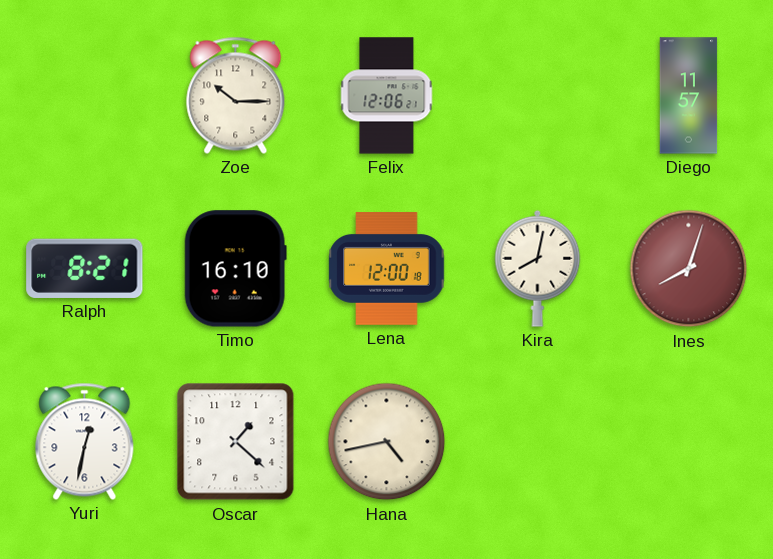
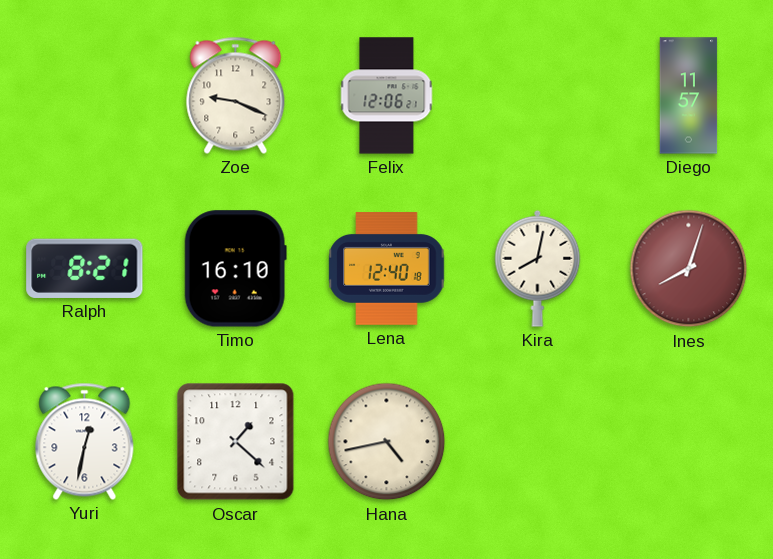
Zoe: 10:15 -> 9:19 (236, 95)
Lena: 12:00 -> 12:40 (387, 269)
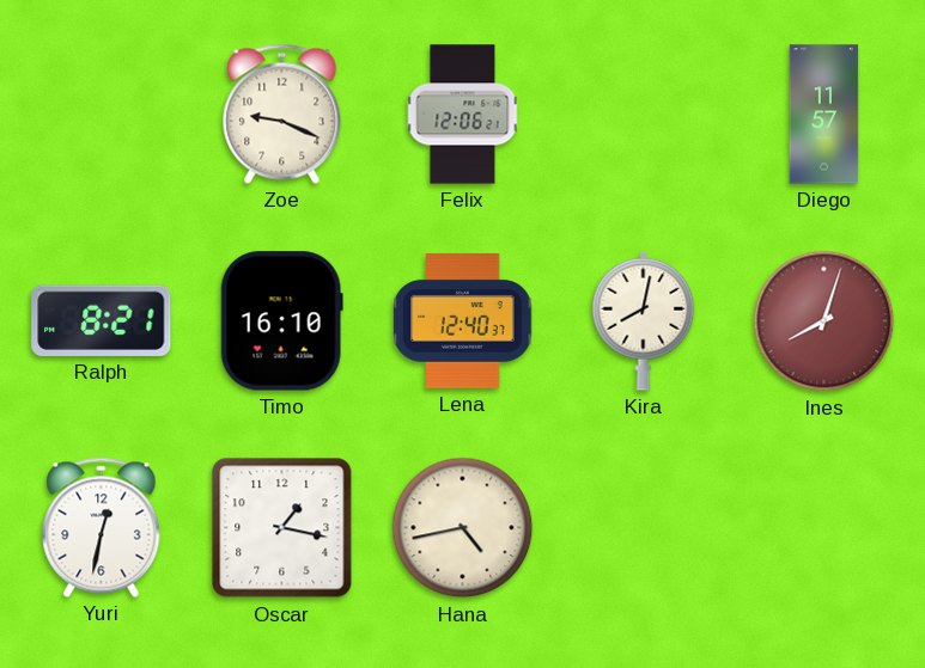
Lena: 12:40:18 -> 12:40:37 (463, 321)
Oscar: 1:22 -> 1:17 (282, 528)
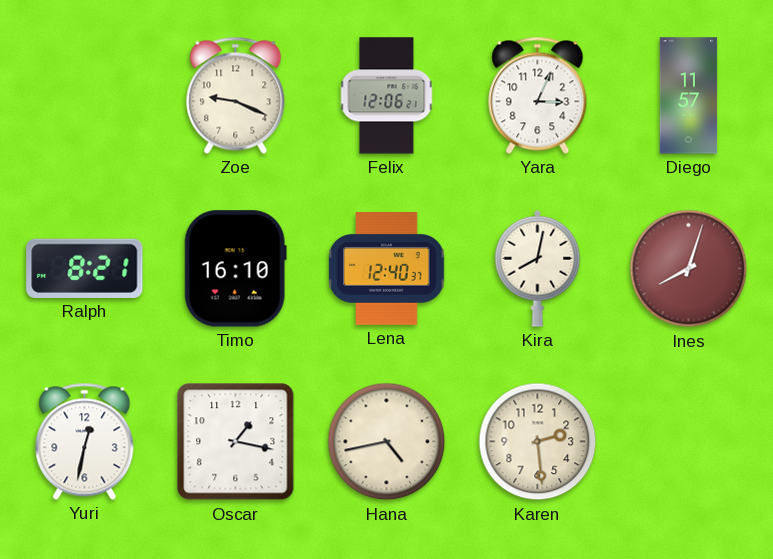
Yara: none -> 3:04 (538, 95)
Karen: none -> 2:29 (538, 442)
